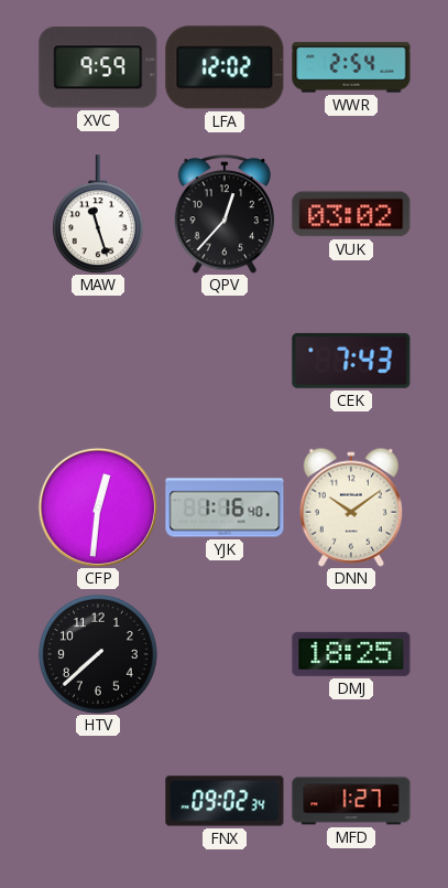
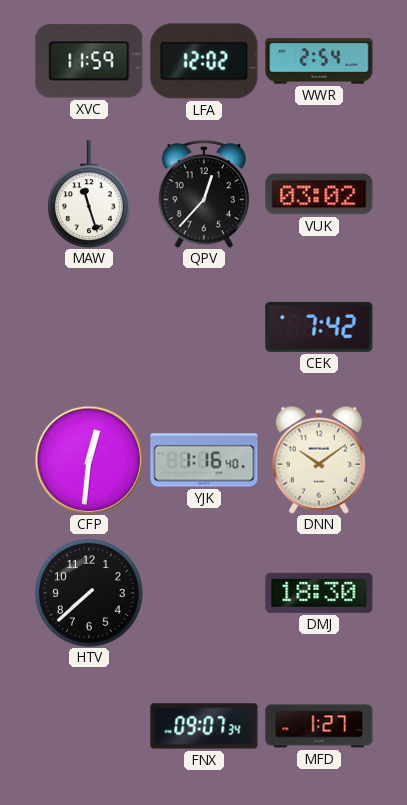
XVC: 9:59 -> 11:59 (89, 61)
CEK: 7:43 -> 7:42 (319, 327)
DMJ: 18:25 -> 18:30 (319, 593)
FNX: 09:02 -> 09:07 (204, 726)
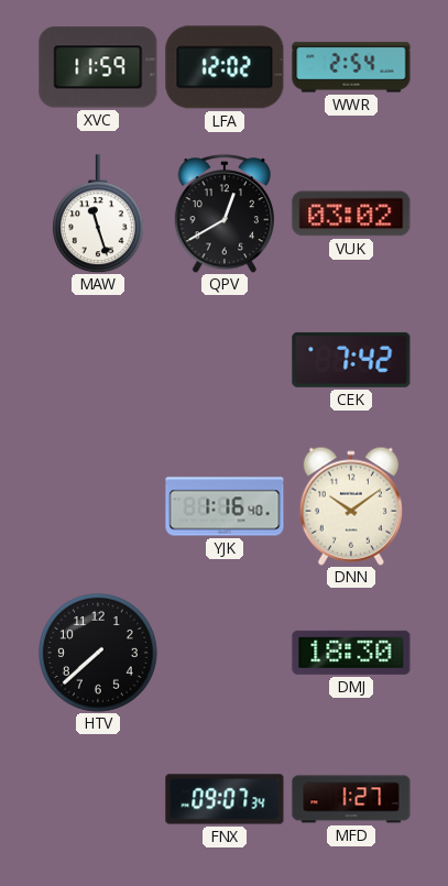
QPV: 12:37 -> 12:40 (225, 214)
CFP: 12:31 -> none (88, 459)
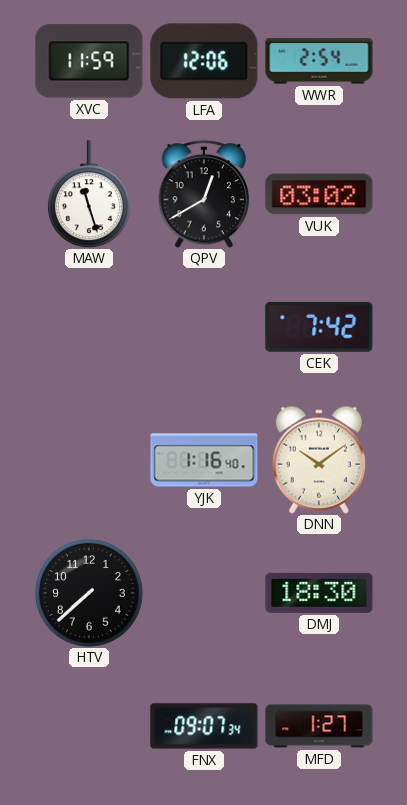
LFA: 12:02 -> 12:06 (204, 61)
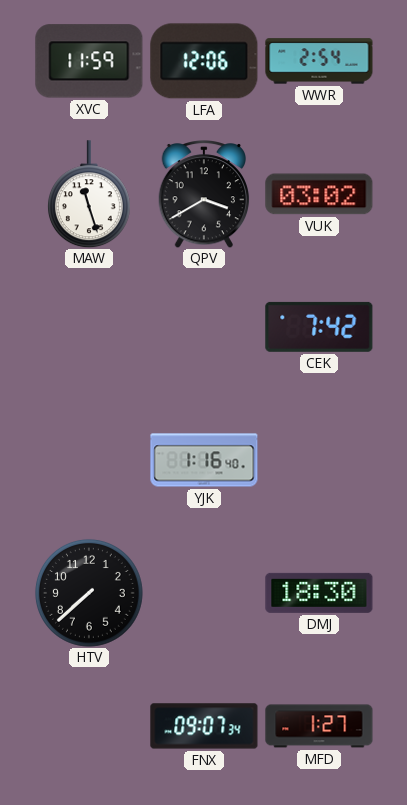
QPV: 12:40 -> 3:40 (204, 194)
DNN: 10:09 -> none (319, 460)
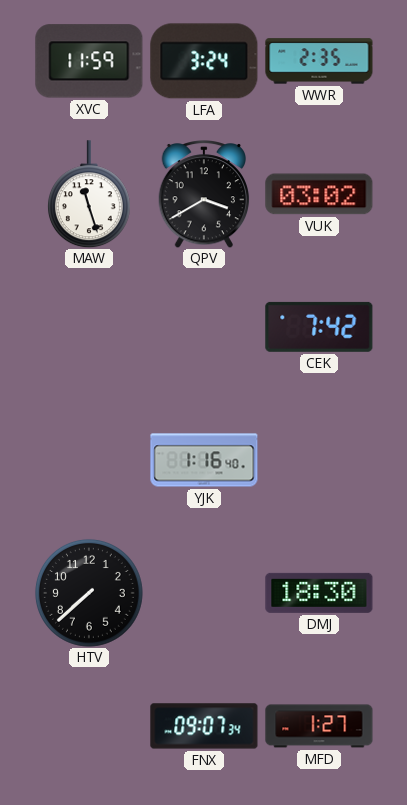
LFA: 12:06 -> 3:24 (204, 61)
WWR: 2:54 -> 2:35 (319, 61)
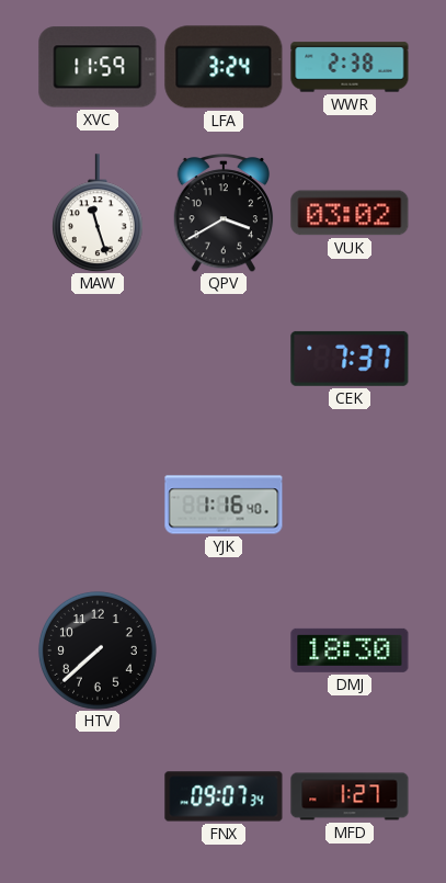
WWR: 2:35 -> 2:38 (350, 67)
CEK: 7:42 -> 7:37 (350, 359)
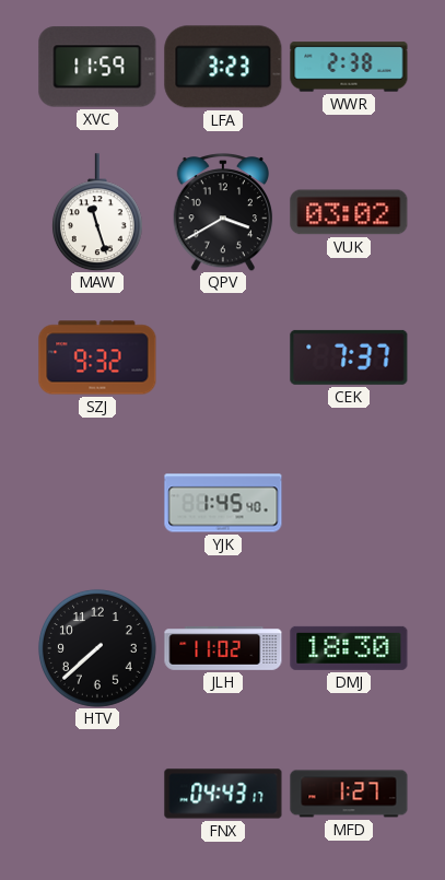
LFA: 3:24 -> 3:23 (223, 67)
SZJ: none -> 9:32 (97, 357)
YJK: 1:16 -> 1:45 (223, 503)
JLH: none -> 11:02 (223, 649)
FNX: 09:07 -> 04:43 (223, 794)
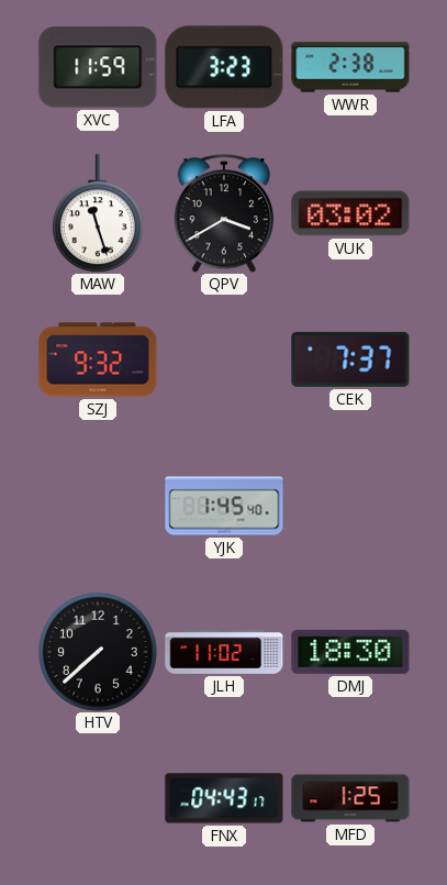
MFD: 1:27 -> 1:25 (350, 798)
